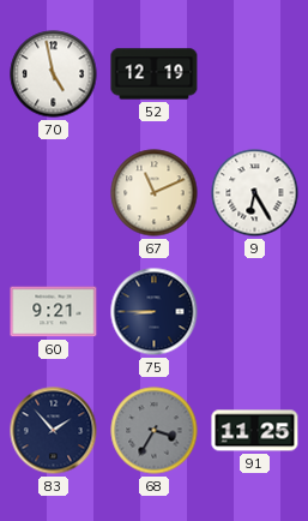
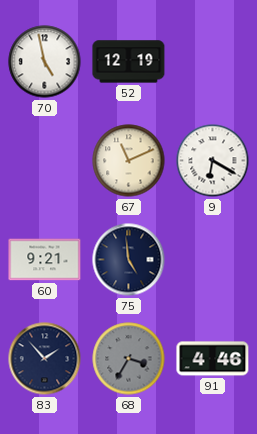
9: 6:25 -> 6:20 (213, 161)
75: 8:45 -> 4:59 (129, 260)
91: 11:25 -> 4:46 (213, 359)
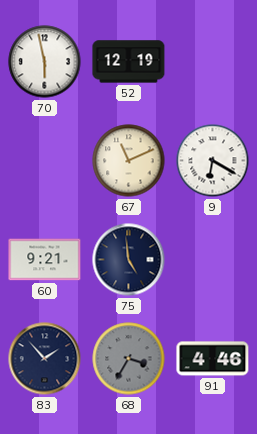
70: 4:58 -> 5:58 (45, 62)
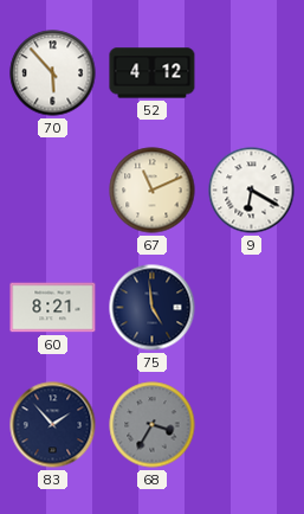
70: 5:58 -> 5:53 (53, 73)
52: 12:19 -> 4:12 (153, 73)
60: 9:21 -> 8:21 (53, 308)
91: 4:46 -> none (213, 359)
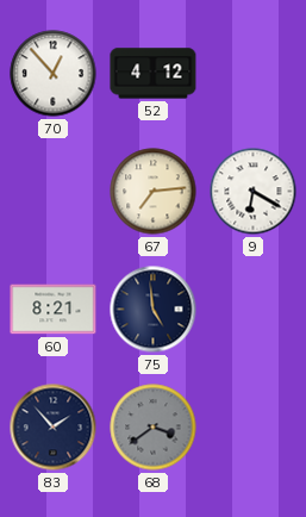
70: 5:53 -> 12:53 (54, 74)
67: 11:11 -> 7:14 (154, 192)
68: 3:35 -> 3:39 (154, 428)
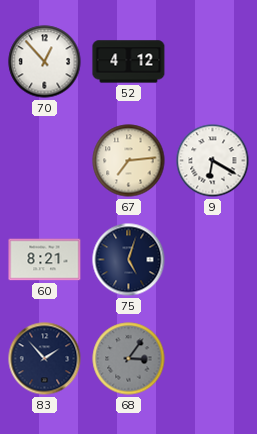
75: 4:59 -> 5:03 (129, 260)
68: 3:39 -> 3:06 (129, 359)
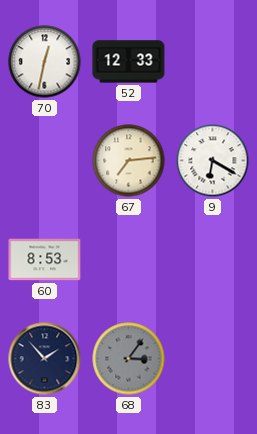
70: 12:53 -> 12:32 (45, 62)
52: 4:12 -> 12:33 (129, 62)
60: 8:21 -> 8:53 (45, 260)
75: 5:03 -> none (129, 260)
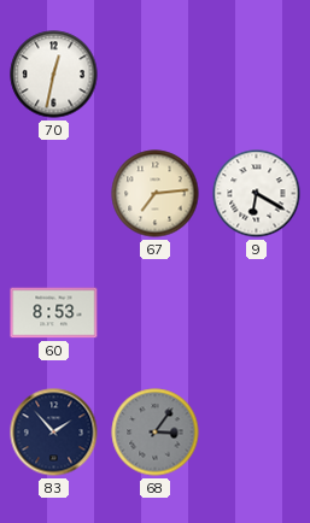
52: 12:33 -> none (129, 62)
